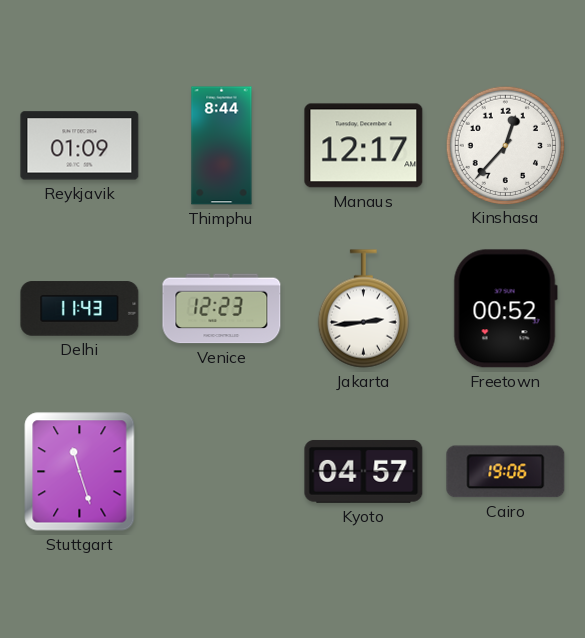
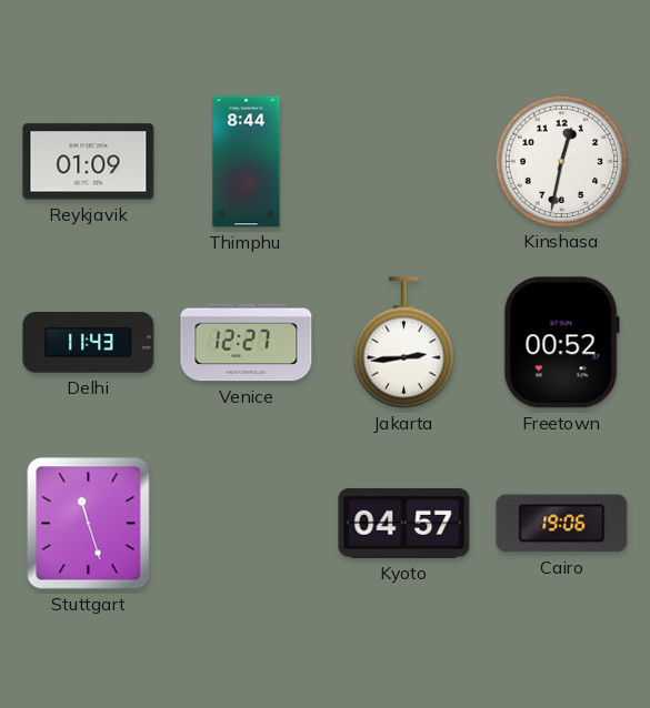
Manaus: 12:17 -> none (364, 146)
Kinshasa: 12:37 -> 12:32 (561, 161)
Venice: 12:23 -> 12:27 (247, 343)
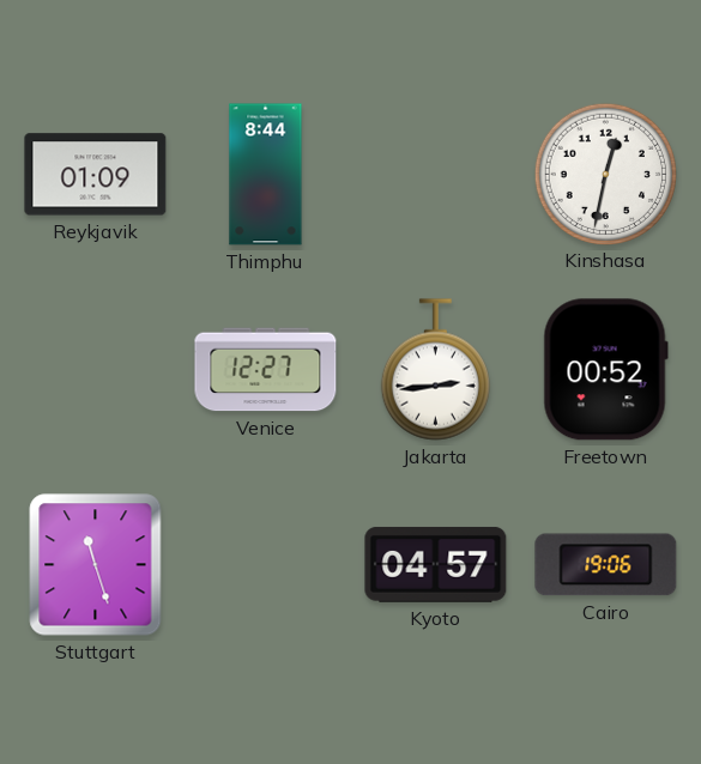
Delhi: 11:43 -> none (89, 343)
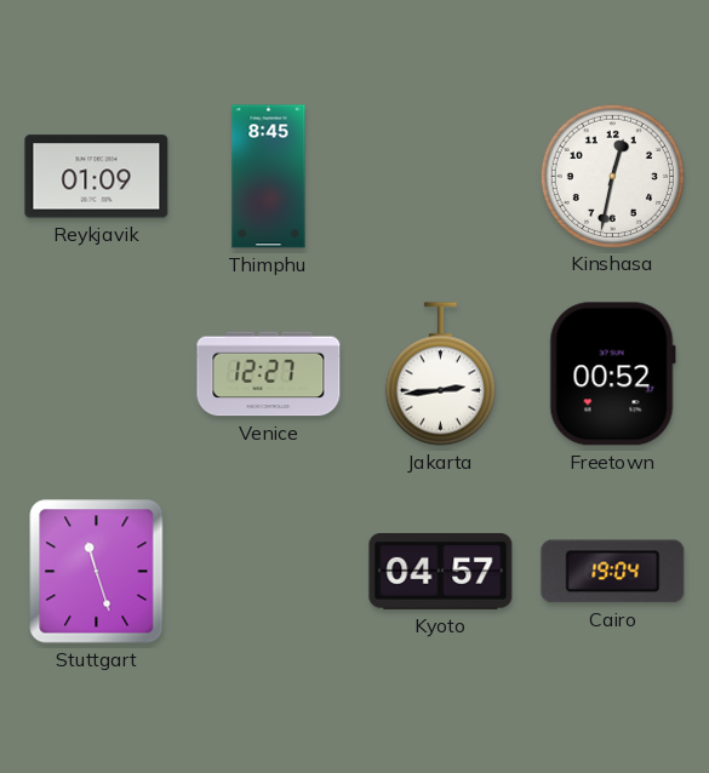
Thimphu: 8:44 -> 8:45 (269, 177)
Cairo: 19:06 -> 19:04 (613, 572)
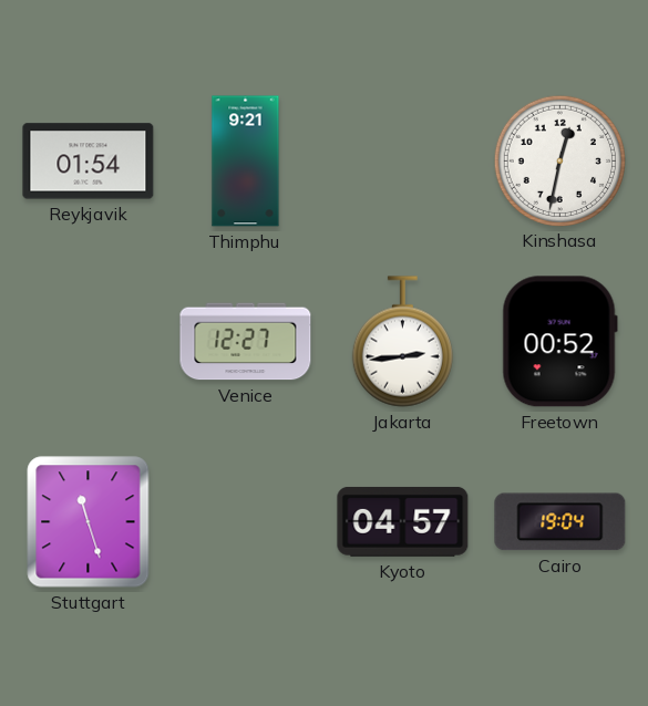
Reykjavik: 01:09 -> 01:54 (89, 162)
Thimphu: 8:45 -> 9:21 (246, 162)
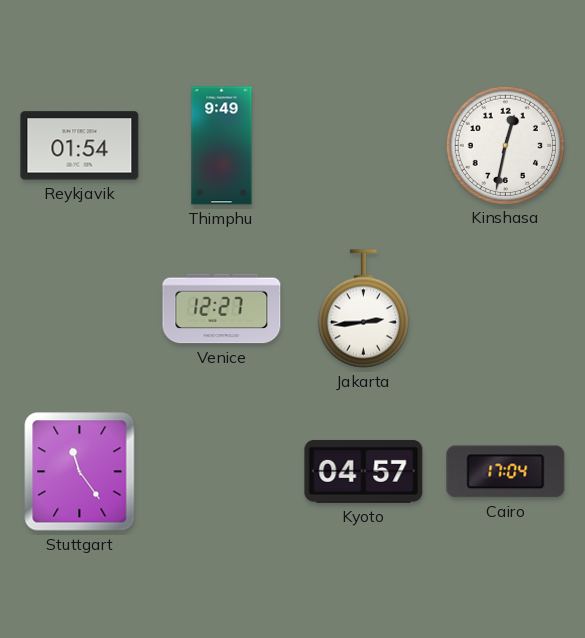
Thimphu: 9:21 -> 9:49 (222, 146)
Freetown: 00:52 -> none (559, 342)
Stuttgart: 11:27 -> 11:24 (80, 472)
Cairo: 19:04 -> 17:04 (506, 472)
